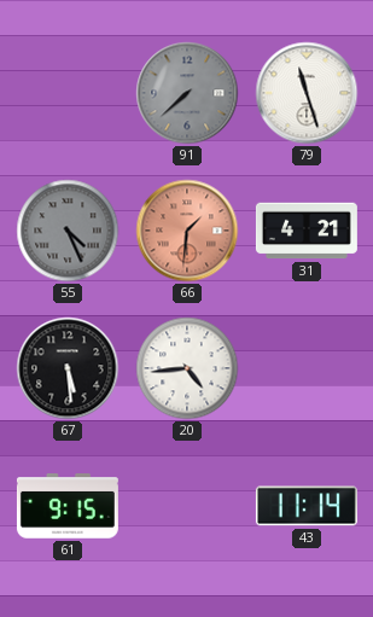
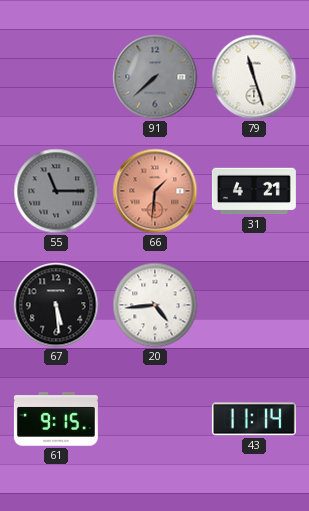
55: 4:26 -> 11:15 (56, 191)
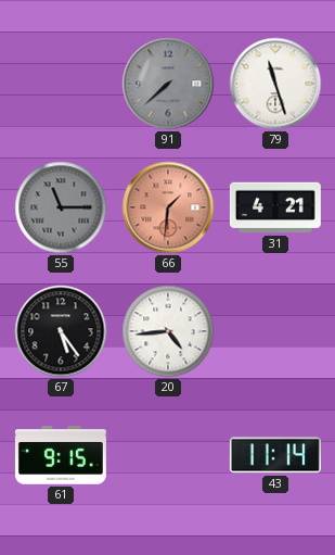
67: 5:29 -> 5:24 (61, 331)
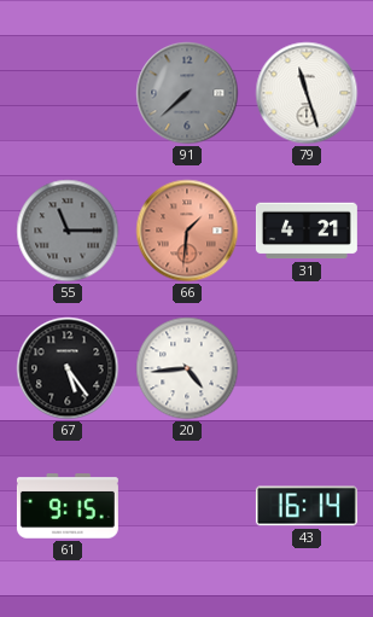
43: 11:14 -> 16:14 (307, 506)
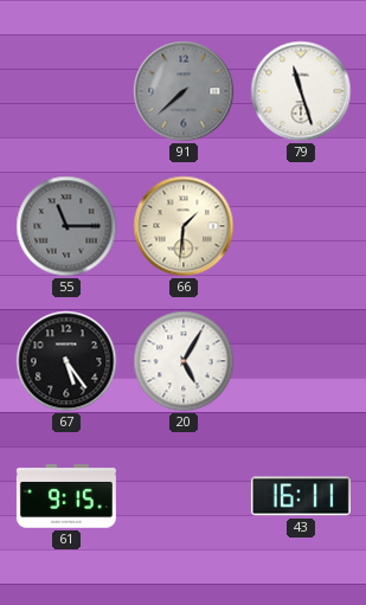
66 dial: salmon -> cream (184, 226)
31: 4:21 -> none (307, 231)
20: 4:44 -> 5:05 (184, 361)
43: 16:14 -> 16:11 (301, 496)
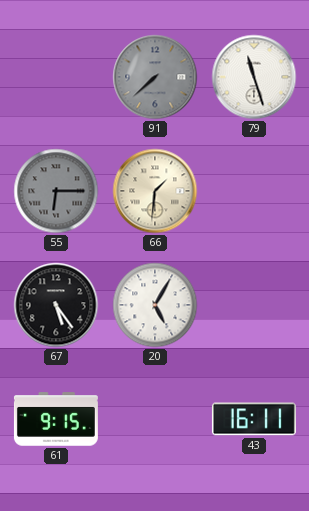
55: 11:15 -> 6:15 (56, 191)
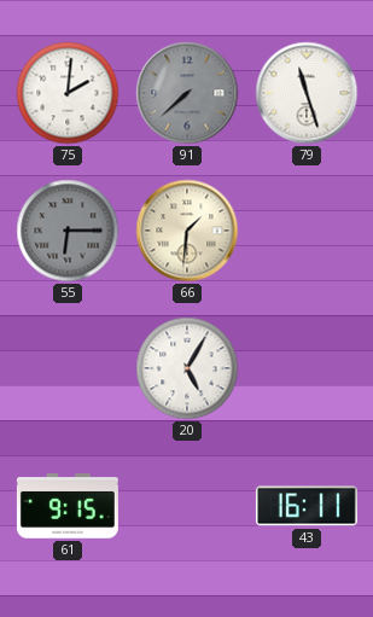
75: none -> 2:01 (68, 93)
67: 5:24 -> none (56, 305)
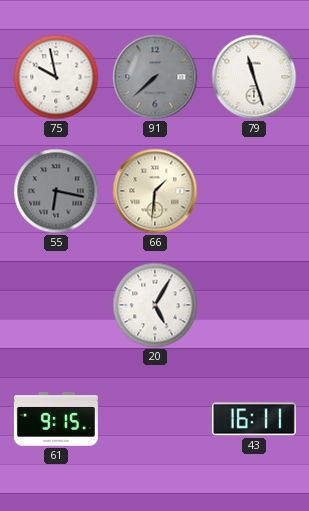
75: 2:01 -> 9:58 (56, 77)
55: 6:15 -> 6:17 (56, 191)
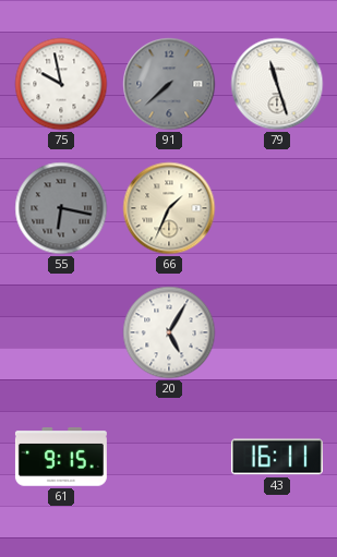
66: 1:31 -> 1:34 (169, 208)
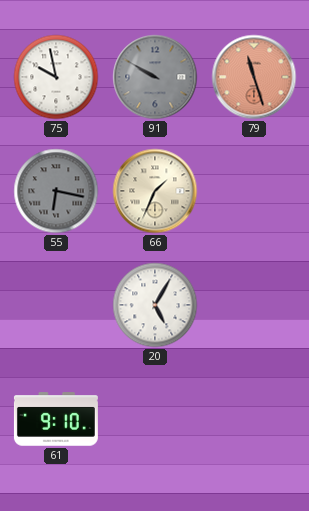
91: 7:38 -> 9:50 (155, 77)
79 dial: white -> salmon (254, 77)
61: 9:15 -> 9:10 (56, 419)
43: 16:11 -> none (277, 457)
